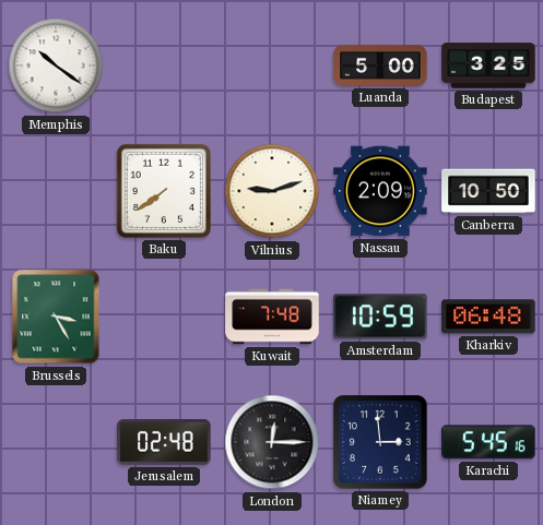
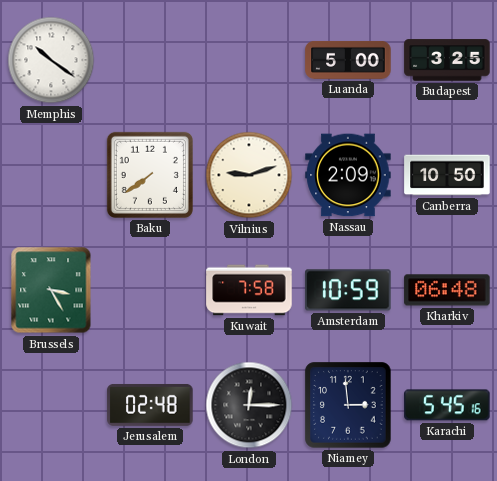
Kuwait: 7:48 -> 7:58 (249, 290)
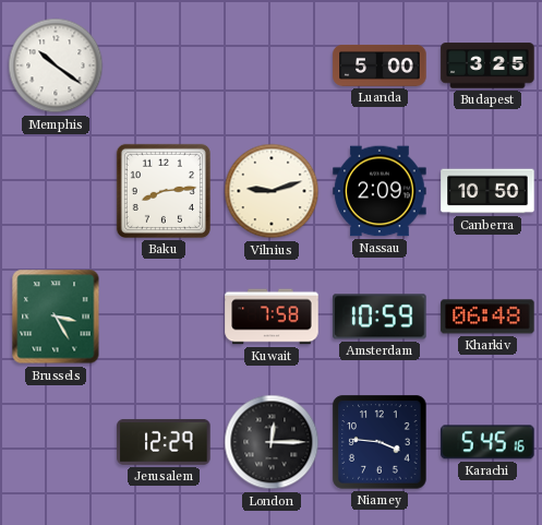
Baku: 7:39 -> 8:14 (164, 191)
Jerusalem: 02:48 -> 12:29 (164, 442)
Niamey: 2:59 -> 3:46 (380, 442)
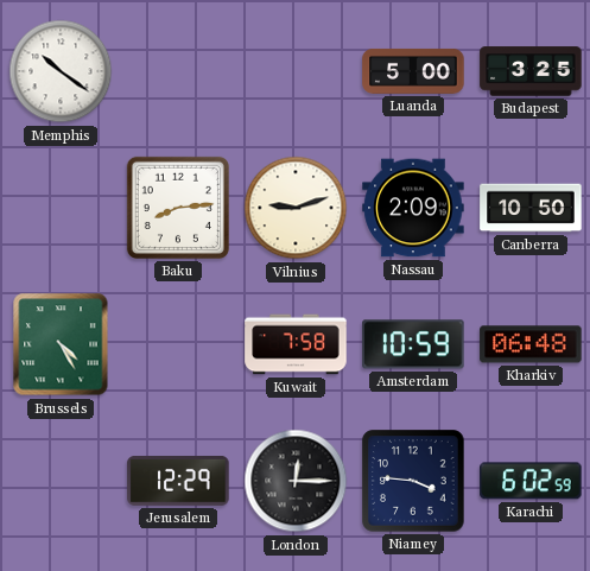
Brussels: 3:25 -> 4:25 (61, 344)
Karachi: 5:45 -> 6:02 (531, 481)
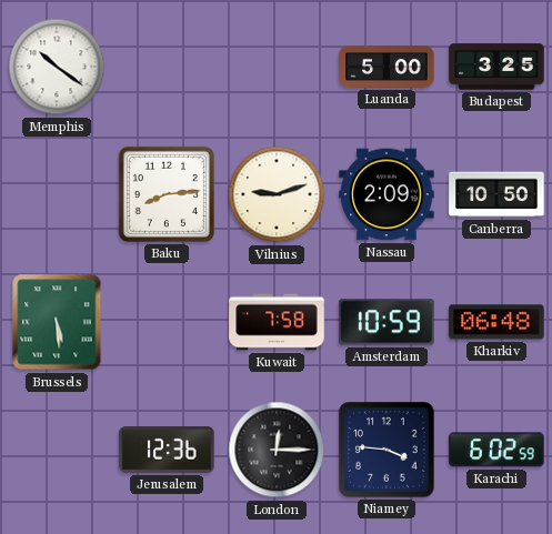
Brussels: 4:25 -> 5:29 (57, 322)
Jerusalem: 12:29 -> 12:36 (167, 450)
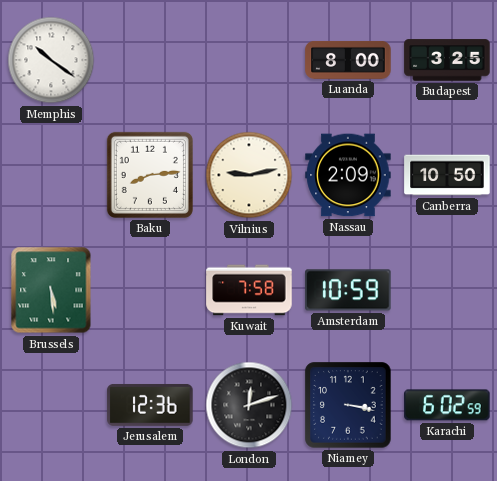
Luanda: 5:00 -> 8:00 (348, 60)
Vilnius: 9:12 -> 9:13 (249, 175)
Kharkiv: 06:48 -> none (496, 322)
London: 12:15 -> 12:12 (249, 405)
Niamey: 3:46 -> 3:17 (348, 405)
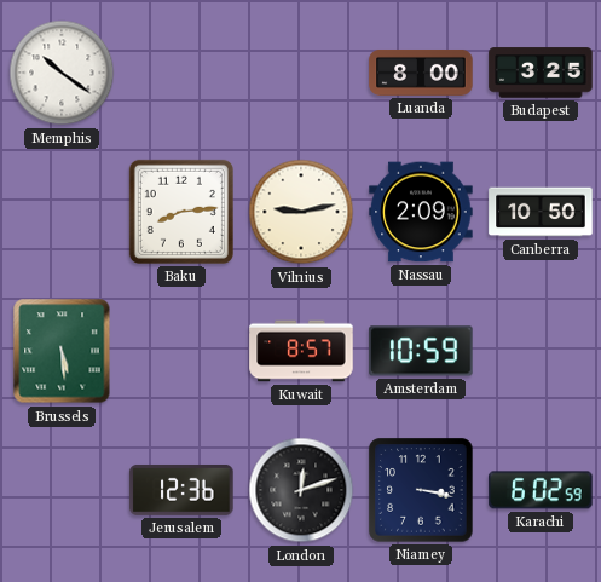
Kuwait: 7:58 -> 8:57 (301, 351)
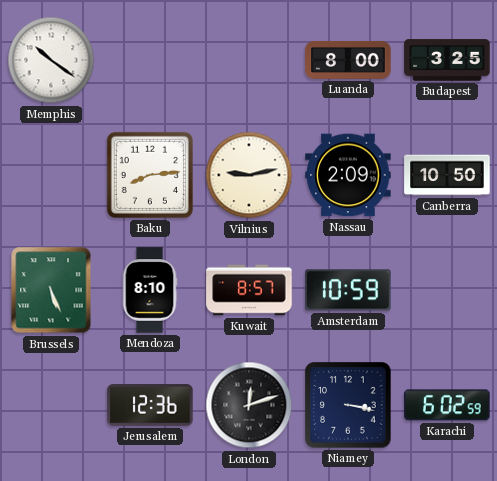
Brussels: 5:29 -> 5:26 (51, 290)
Mendoza: none -> 8:10 (150, 290)
